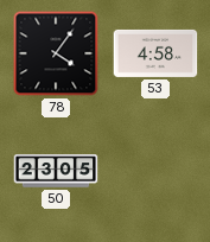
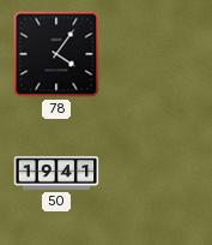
53: 4:58 -> none (155, 53)
50: 23:05 -> 19:41 (56, 173)
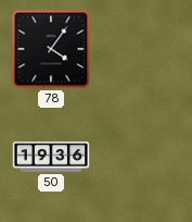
50: 19:41 -> 19:36 (51, 157)
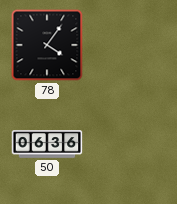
50: 19:36 -> 06:36 (47, 144)
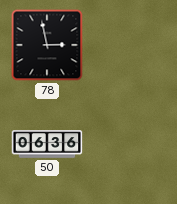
78: 4:06 -> 2:58 (47, 45)
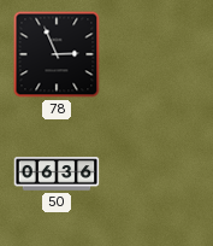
78: 2:58 -> 2:56 (57, 54)
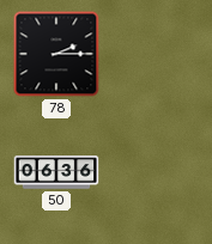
78: 2:56 -> 2:15 (56, 54)
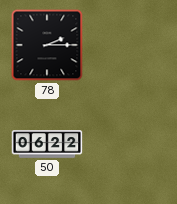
50: 06:36 -> 06:22 (47, 144)
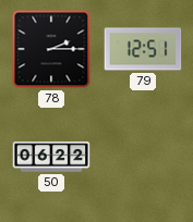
79: none -> 12:51 (143, 49)
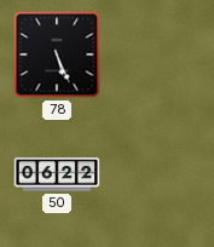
78: 2:15 -> 5:26 (57, 54)
79: 12:51 -> none (143, 49)
